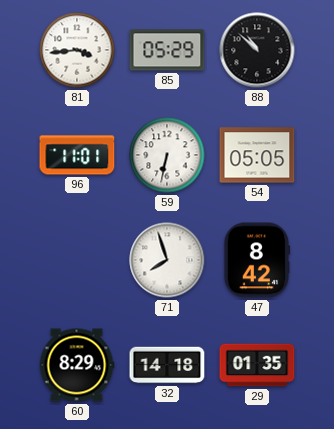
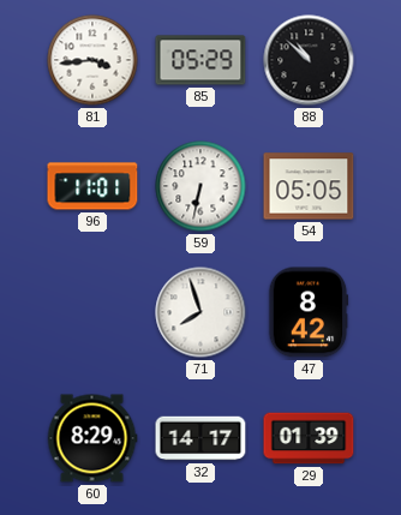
32: 14:18 -> 14:17 (200, 438)
29: 01:35 -> 01:39 (309, 438)
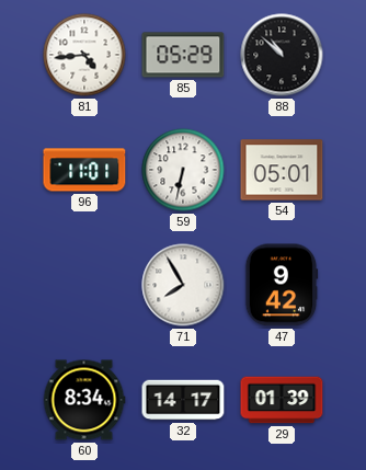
81: 3:44 -> 4:44 (84, 55)
54: 05:05 -> 05:01 (282, 170)
71: 7:57 -> 7:55 (183, 285)
47: 8:42 -> 9:42 (282, 285)
60: 8:29 -> 8:34 (84, 400)
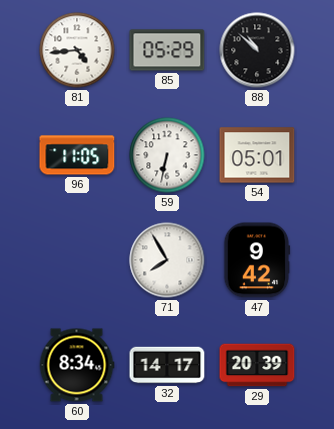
96: 11:01 -> 11:05 (77, 155)
29: 01:39 -> 20:39 (257, 365)
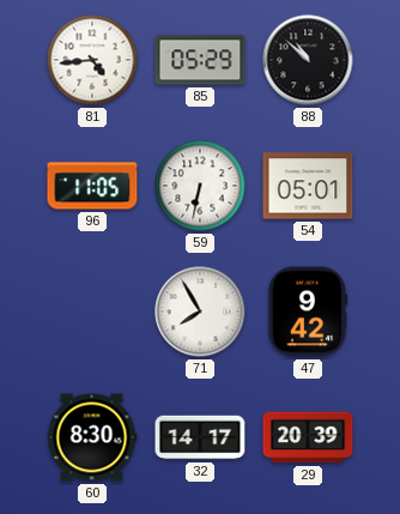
60: 8:34 -> 8:30 (92, 437)
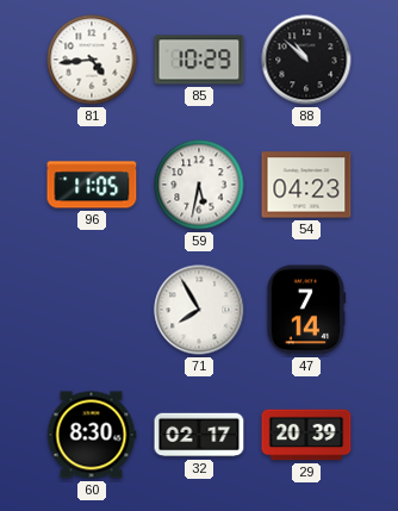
85: 05:29 -> 10:29 (199, 60)
59: 6:32 -> 5:32 (199, 185)
54: 05:01 -> 04:23 (306, 185)
47: 9:42 -> 7:14 (306, 310)
32: 14:17 -> 02:17 (199, 435)
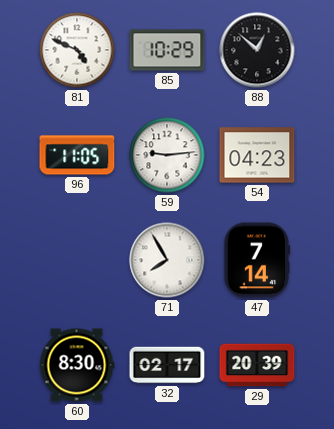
81: 4:44 -> 4:49 (77, 50)
88: 10:52 -> 12:52 (257, 50)
59: 5:32 -> 9:14 (167, 155)
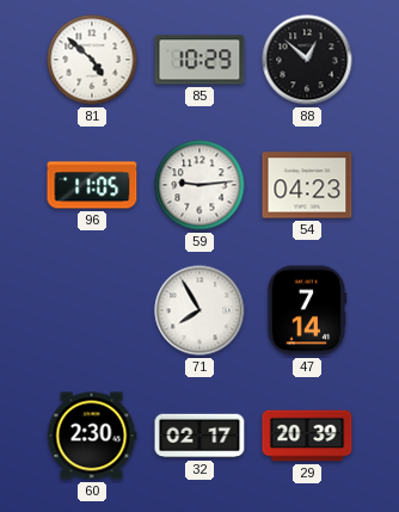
81: 4:49 -> 4:52 (92, 60)
60: 8:30 -> 2:30 (92, 436)
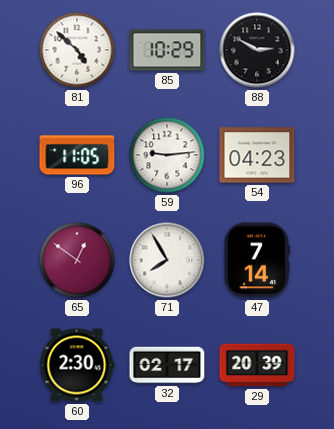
88: 12:52 -> 2:50 (257, 50)
65: none -> 12:51 (77, 260)
